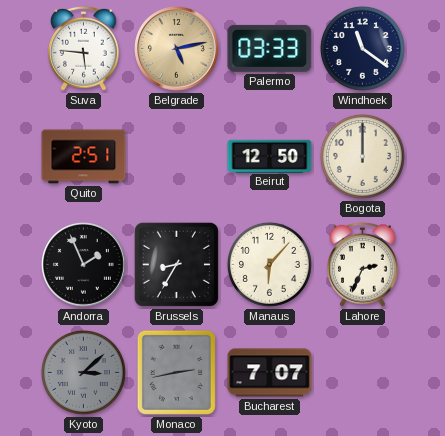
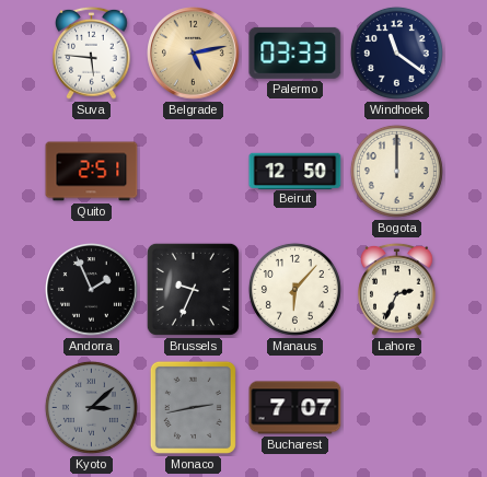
Brussels: 8:35 -> 9:34 (193, 289)
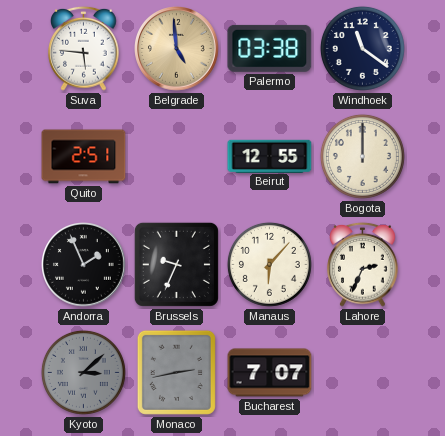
Belgrade: 5:13 -> 4:59 (177, 49)
Palermo: 03:33 -> 03:38 (270, 48)
Beirut: 12:50 -> 12:55 (270, 156)
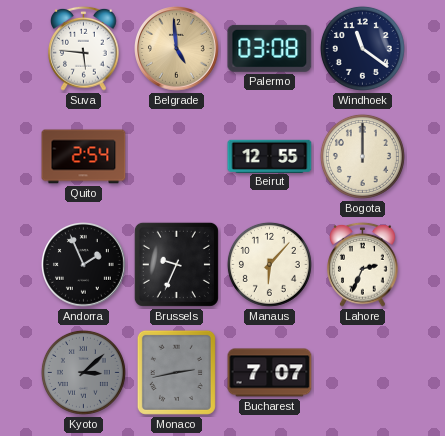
Palermo: 03:38 -> 03:08 (270, 48)
Quito: 2:51 -> 2:54 (84, 157)
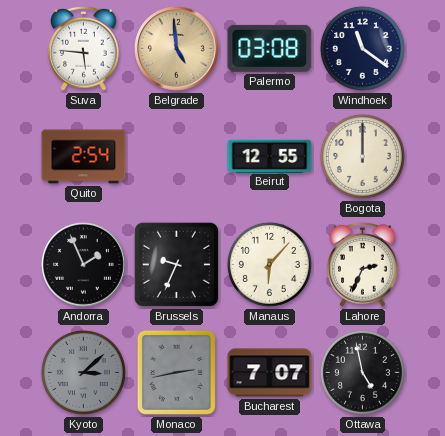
Ottawa: none -> 4:58 (362, 372)
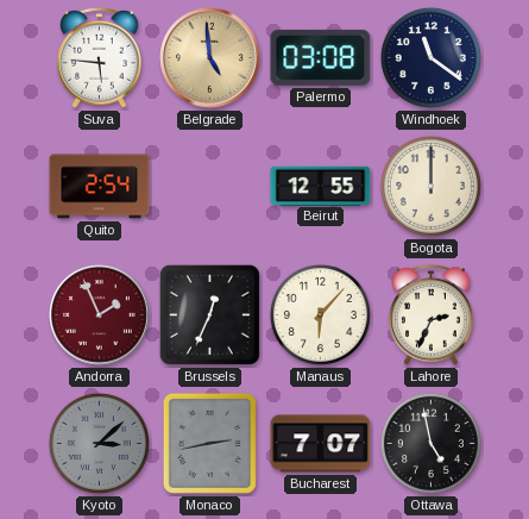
Andorra dial: black -> burgundy (100, 315)
Brussels: 9:34 -> 12:34 (209, 314)
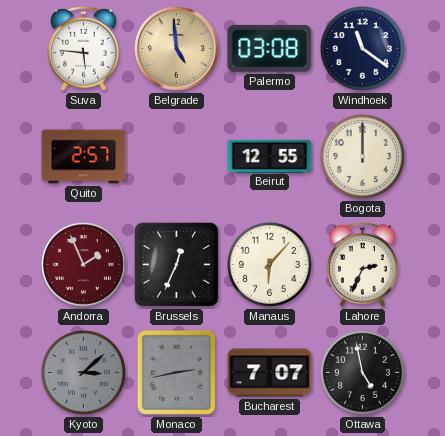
Quito: 2:54 -> 2:57 (84, 157)
